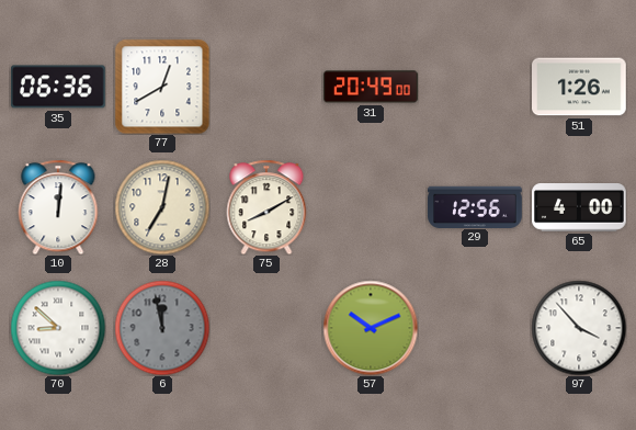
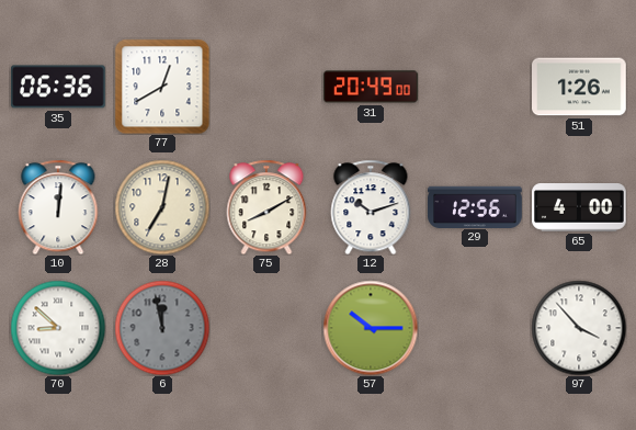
12: none -> 10:12 (371, 207)
57: 10:11 -> 10:15 (371, 328)
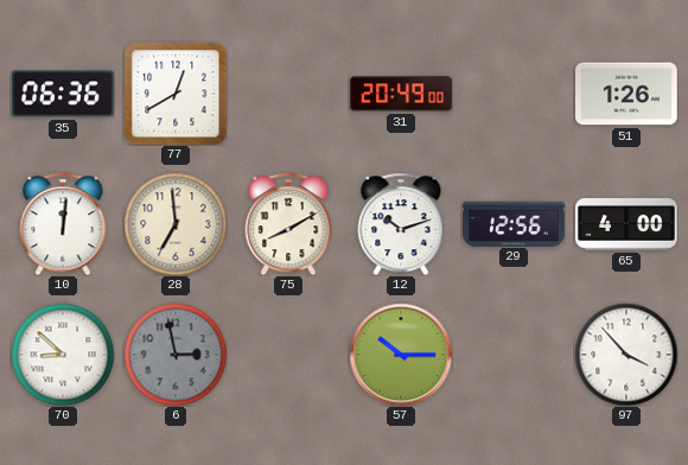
28: 7:02 -> 6:59 (176, 224)
6: 11:58 -> 2:58 (176, 355)
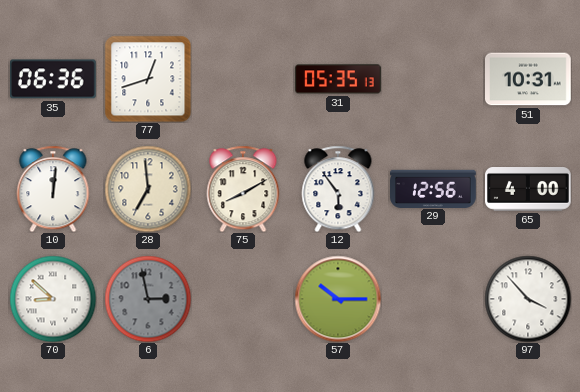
77: 12:40 -> 12:42 (148, 79)
31: 20:49 -> 05:35 (338, 79)
51: 1:26 -> 10:31 (529, 79)
12: 10:12 -> 5:54 (338, 189)
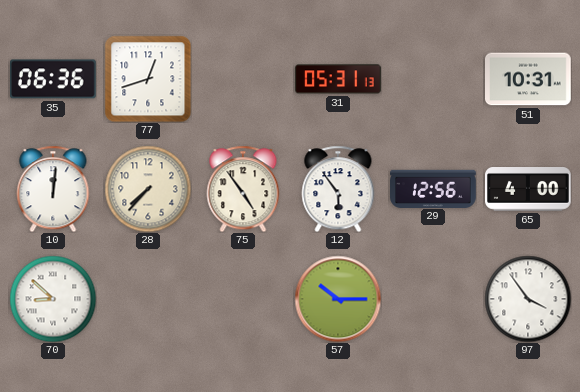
31: 05:35 -> 05:31 (338, 79)
28: 6:59 -> 7:37 (148, 189)
75: 8:10 -> 4:54 (243, 189)
6: 2:58 -> none (148, 299)
97: 3:53 -> 3:54 (528, 299)
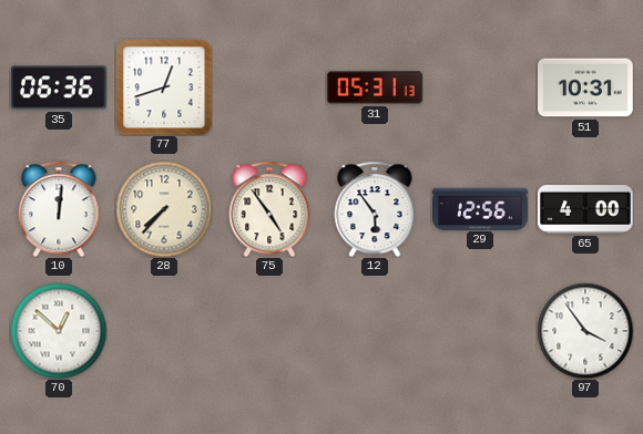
70: 8:52 -> 12:52 (59, 331)
57: 10:15 -> none (338, 299)
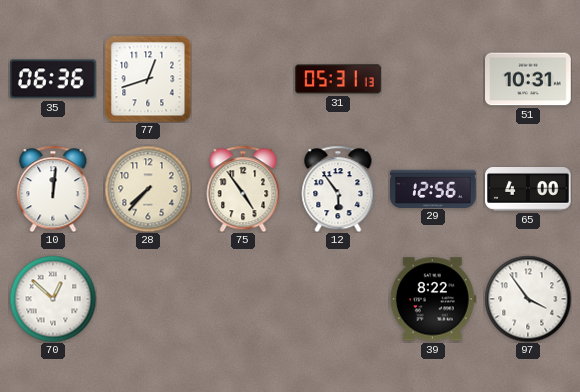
39: none -> 8:22 (433, 299)
